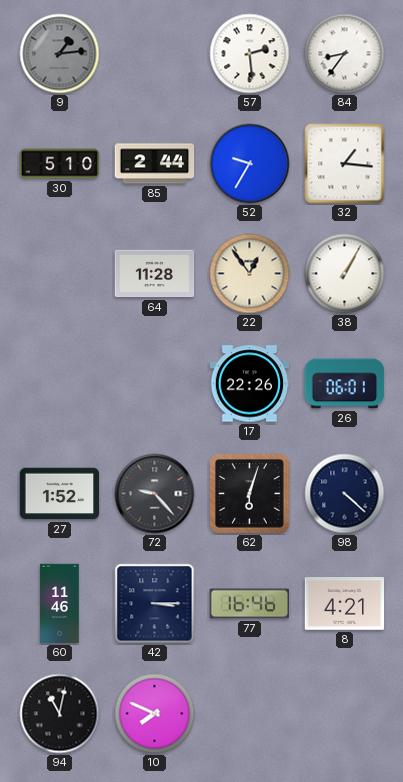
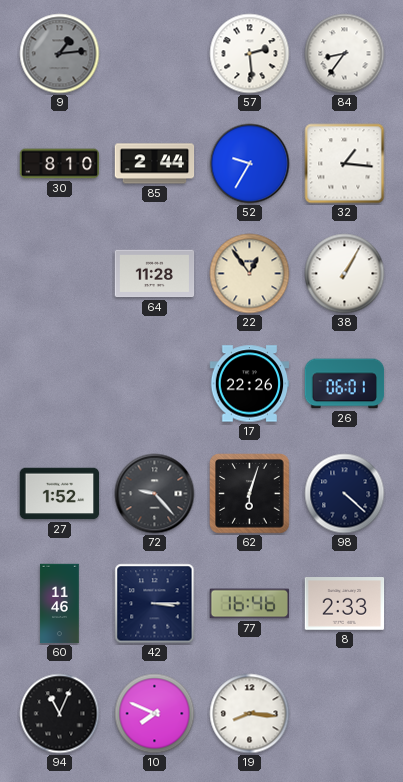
30: 5:10 -> 8:10 (60, 164)
8: 4:21 -> 2:33 (345, 604)
94: 11:02 -> 11:04 (60, 714)
19: none -> 8:16 (250, 714)
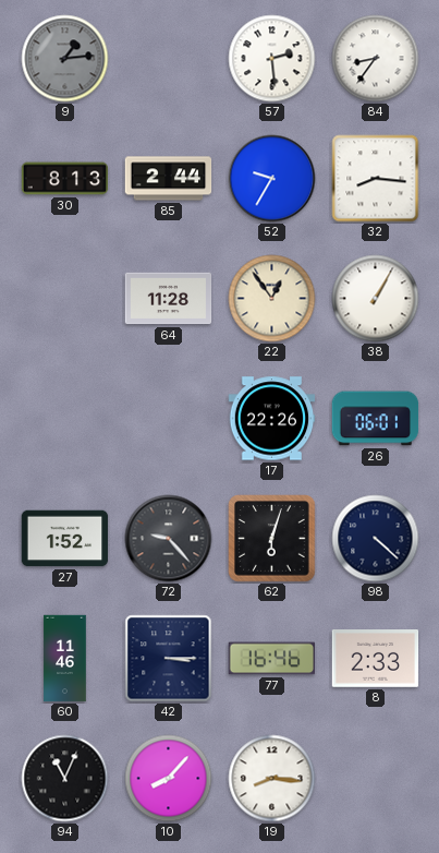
30: 8:10 -> 8:13 (65, 179)
32: 1:16 -> 8:16 (376, 179)
10: 7:49 -> 8:07 (169, 779)
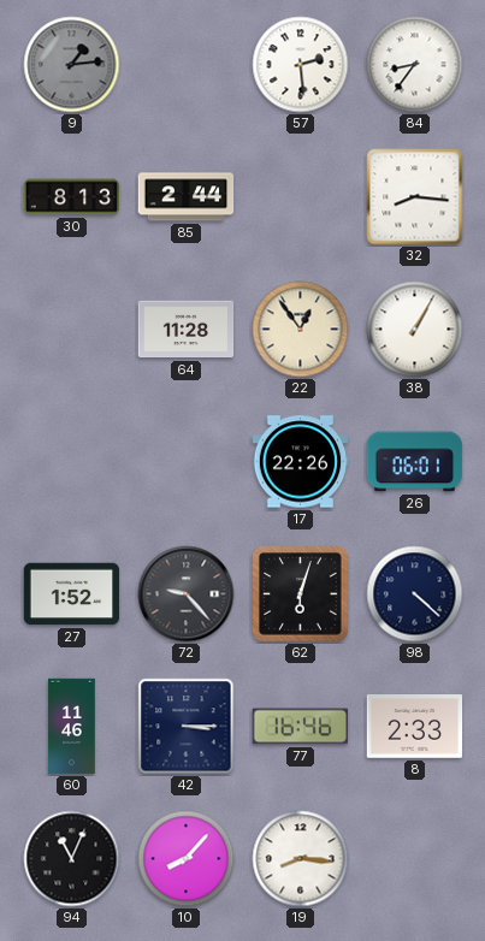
52: 9:35 -> none (272, 179)
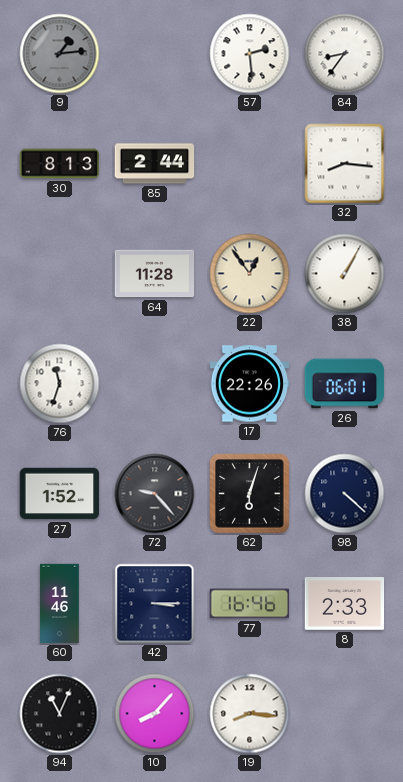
76: none -> 11:33 (60, 384)
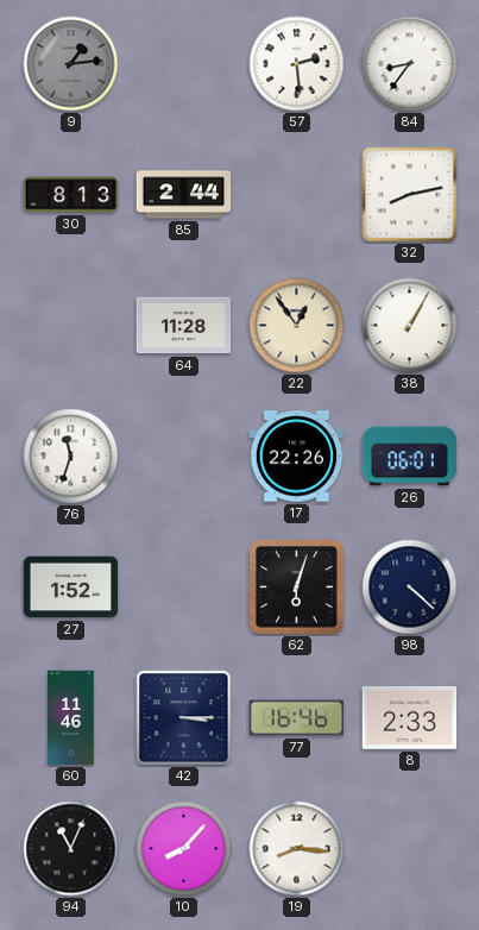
32: 8:16 -> 8:13 (410, 195)
72: 9:23 -> none (155, 494)
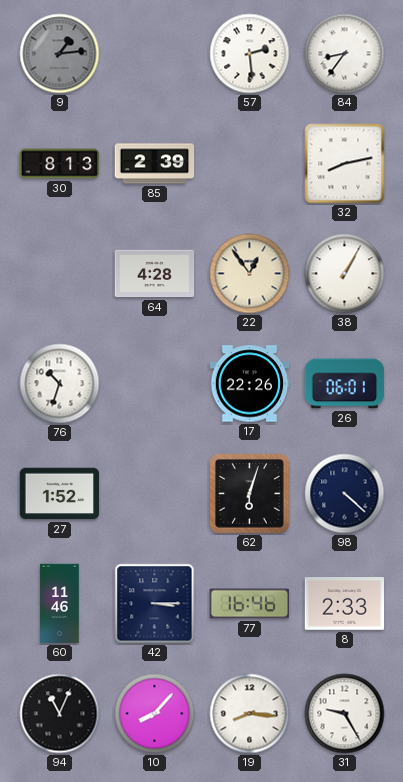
85: 2:44 -> 2:39 (155, 164)
64: 11:28 -> 4:28 (155, 274)
76: 11:33 -> 10:33 (60, 384)
31: none -> 9:25 (345, 714)
